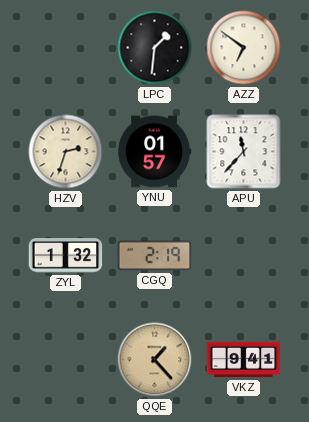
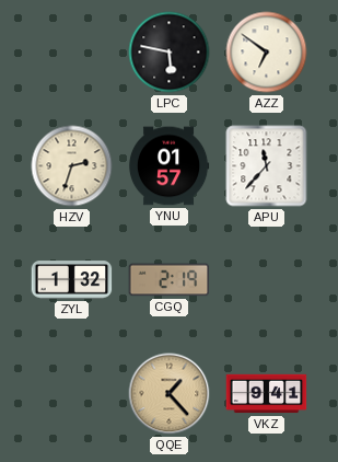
LPC: 1:31 -> 5:47 (170, 53)
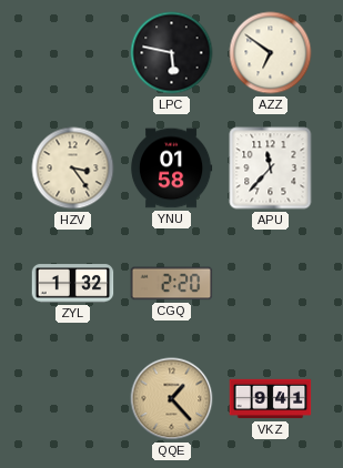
HZV: 2:33 -> 3:24 (73, 169)
YNU: 01:57 -> 01:58 (171, 169)
CGQ: 2:19 -> 2:20 (172, 284)
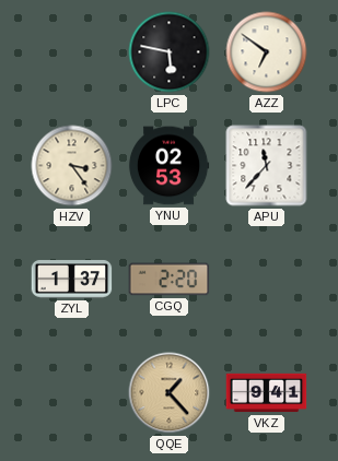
YNU: 01:58 -> 02:53 (168, 166)
ZYL: 1:32 -> 1:37 (72, 280)
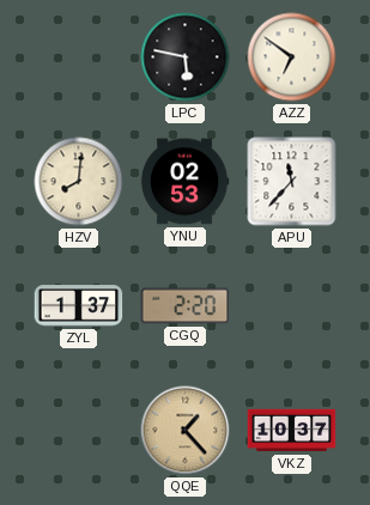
HZV: 3:24 -> 8:01 (79, 182)
VKZ: 9:41 -> 10:37 (292, 431)
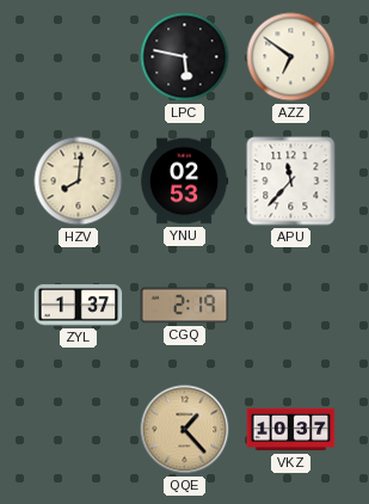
CGQ: 2:20 -> 2:19 (185, 306)
